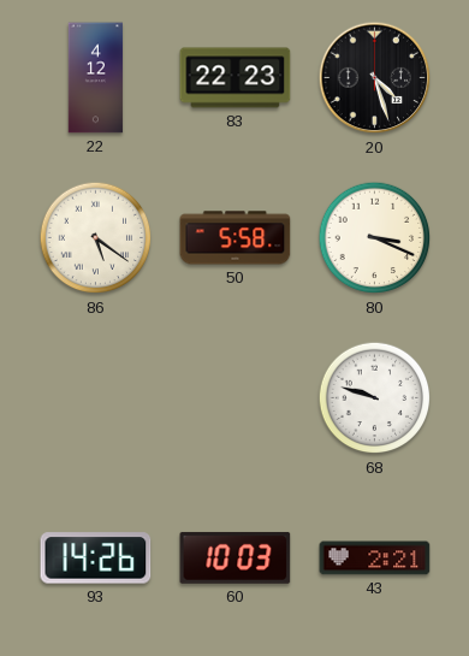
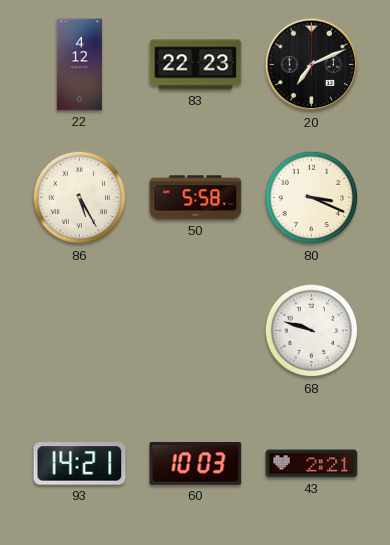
20: 4:27 -> 7:11 (312, 65)
86: 5:21 -> 5:25 (80, 198)
93: 14:26 -> 14:21 (80, 464)
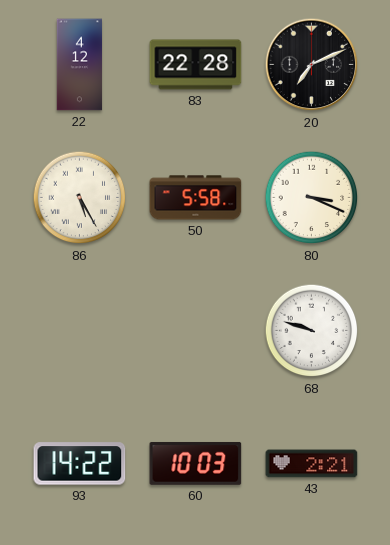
83: 22:23 -> 22:28 (196, 65)
93: 14:21 -> 14:22 (80, 464)
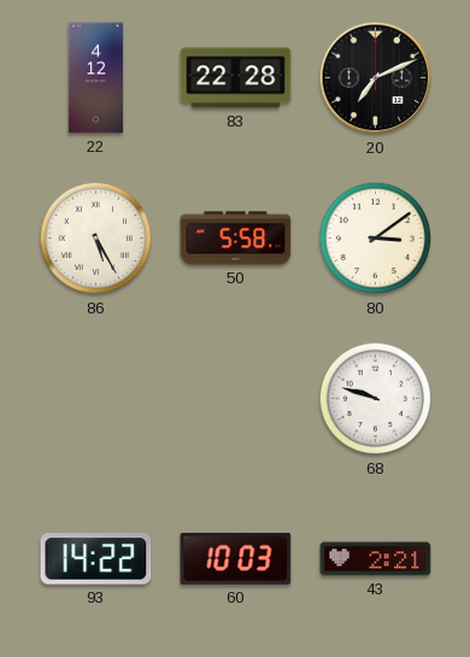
80: 3:19 -> 3:09 (376, 239)
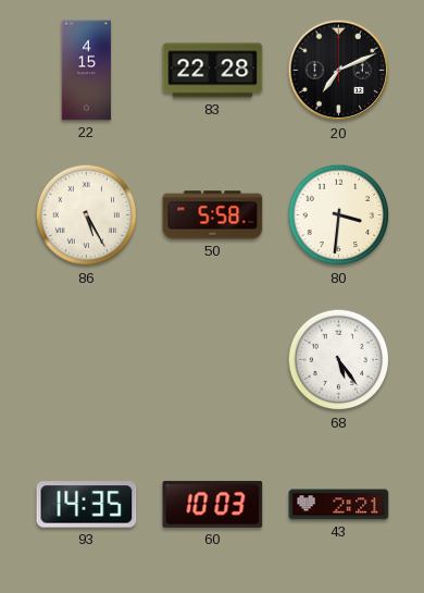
22: 4:12 -> 4:15 (87, 71)
80: 3:09 -> 3:31 (339, 215)
68: 9:48 -> 5:24 (339, 360)
93: 14:22 -> 14:35 (87, 505)
